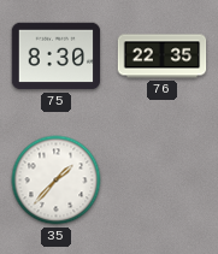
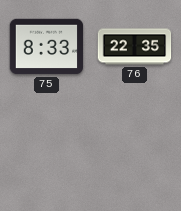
75: 8:30 -> 8:33 (47, 47)
35: 1:37 -> none (57, 181)
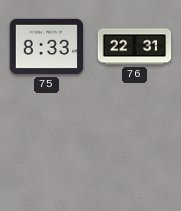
76: 22:35 -> 22:31 (135, 47)
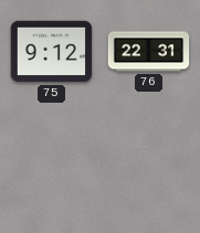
75: 8:33 -> 9:12 (52, 52)
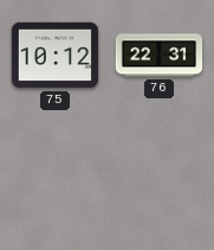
75: 9:12 -> 10:12 (56, 56)
